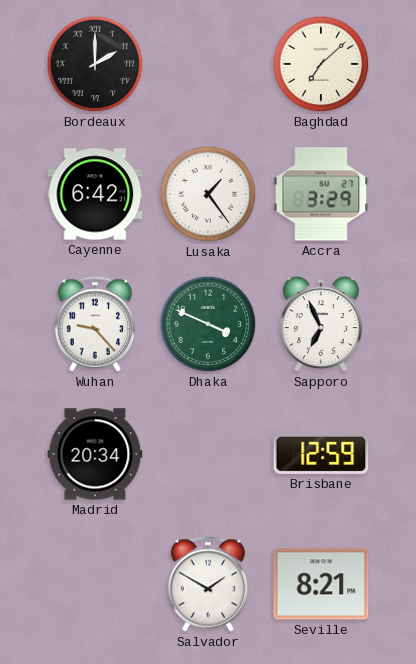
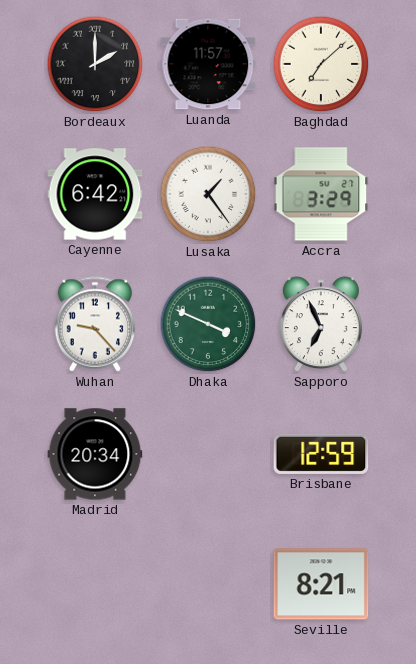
Luanda: none -> 11:57 (208, 64)
Salvador: 1:50 -> none (208, 584)
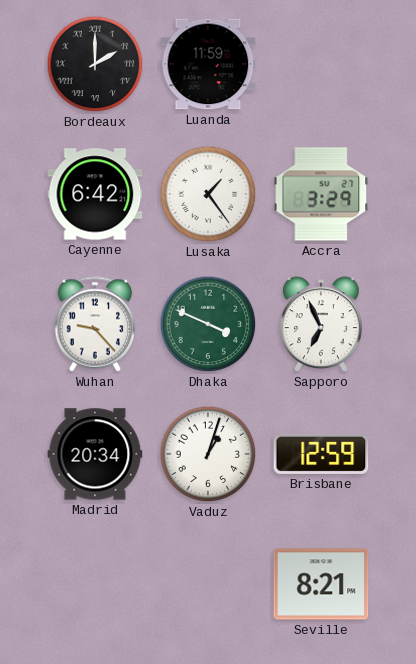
Luanda: 11:57 -> 11:59 (208, 64)
Baghdad: 7:08 -> none (321, 64)
Vaduz: none -> 1:03 (208, 454)
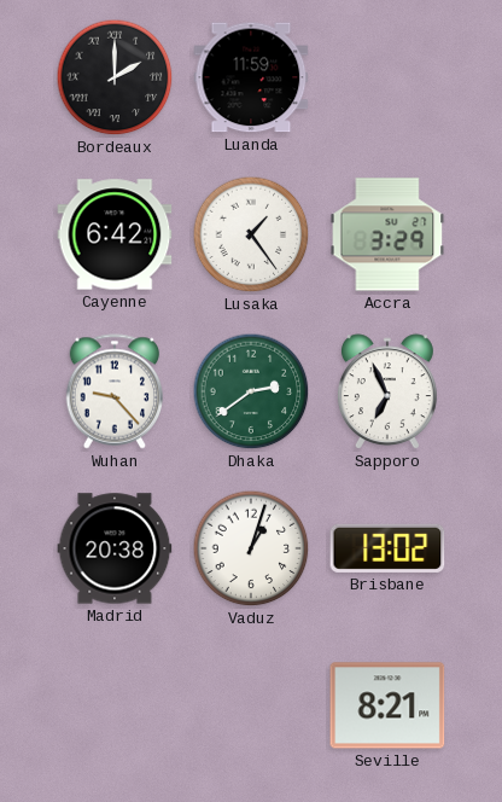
Dhaka: 3:49 -> 2:39 (251, 391)
Madrid: 20:34 -> 20:38 (115, 548)
Brisbane: 12:59 -> 13:02 (387, 548)
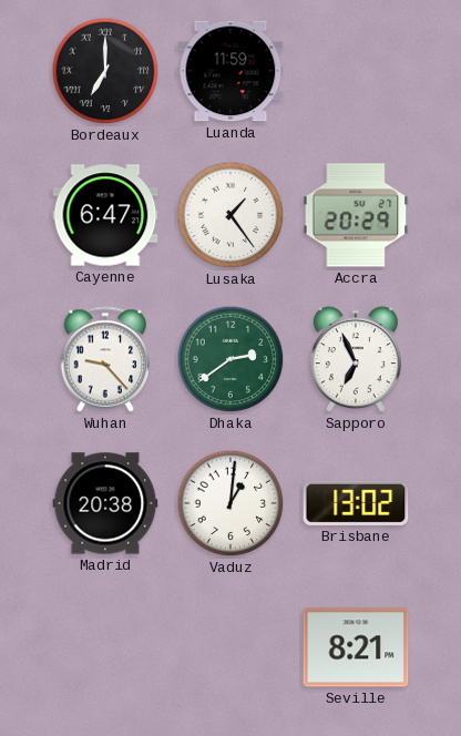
Bordeaux: 2:00 -> 7:00 (105, 71)
Cayenne: 6:42 -> 6:47 (105, 215)
Accra: 3:29 -> 20:29 (356, 215)
Vaduz: 1:03 -> 1:01 (230, 503)
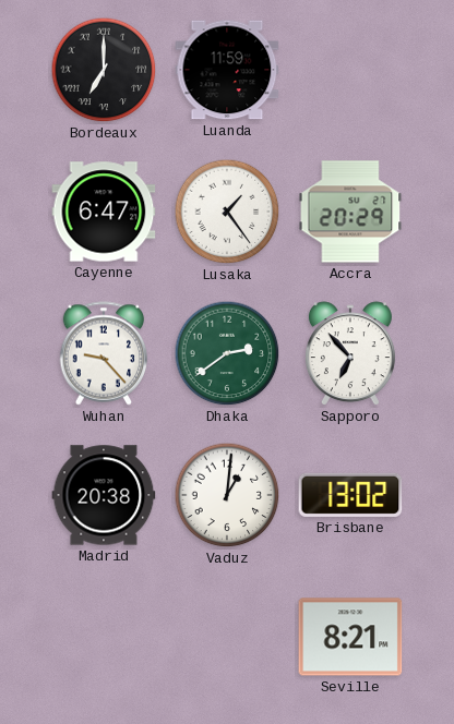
Sapporo: 6:56 -> 6:53 (350, 354)
